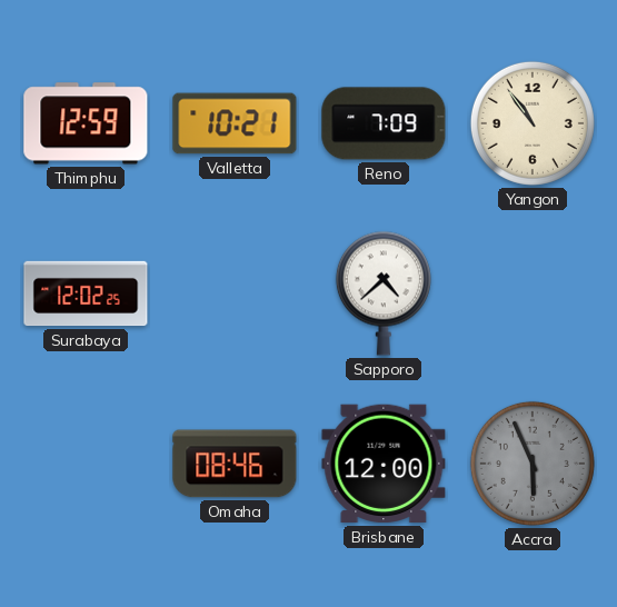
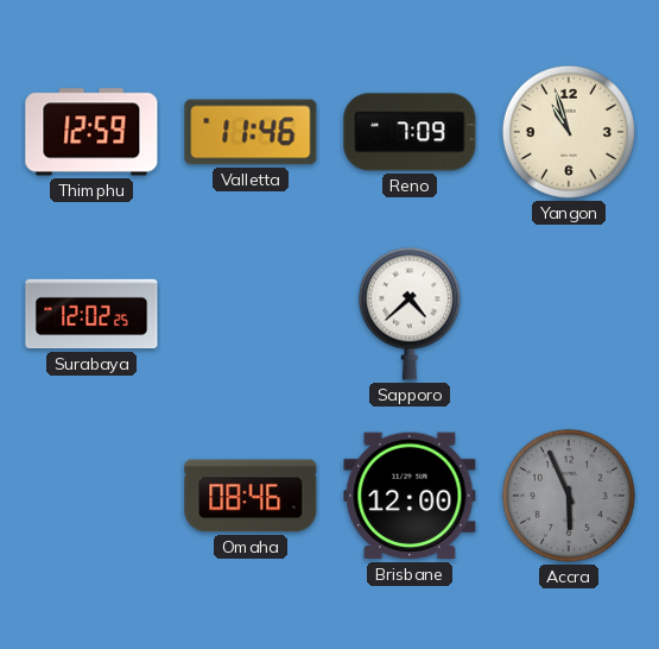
Valletta: 10:21 -> 11:46 (251, 132)
Yangon: 10:54 -> 10:57 (569, 132)
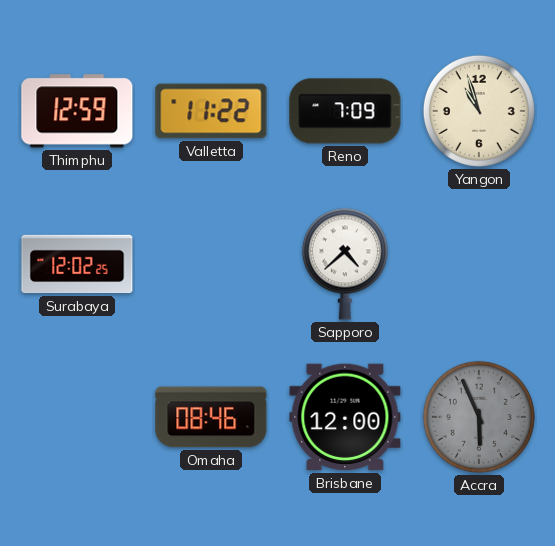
Valletta: 11:46 -> 11:22 (211, 111)
